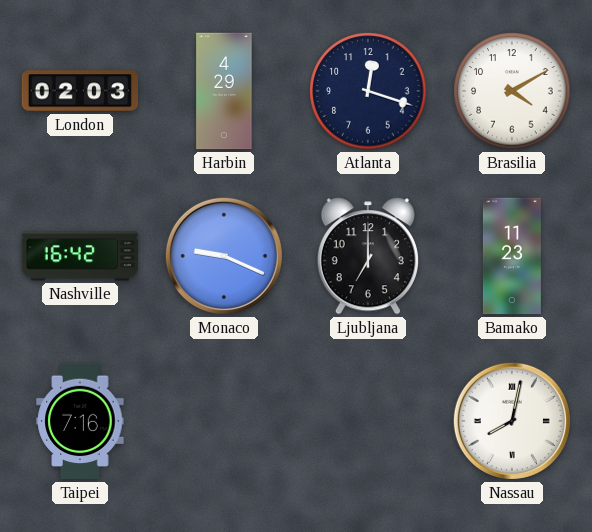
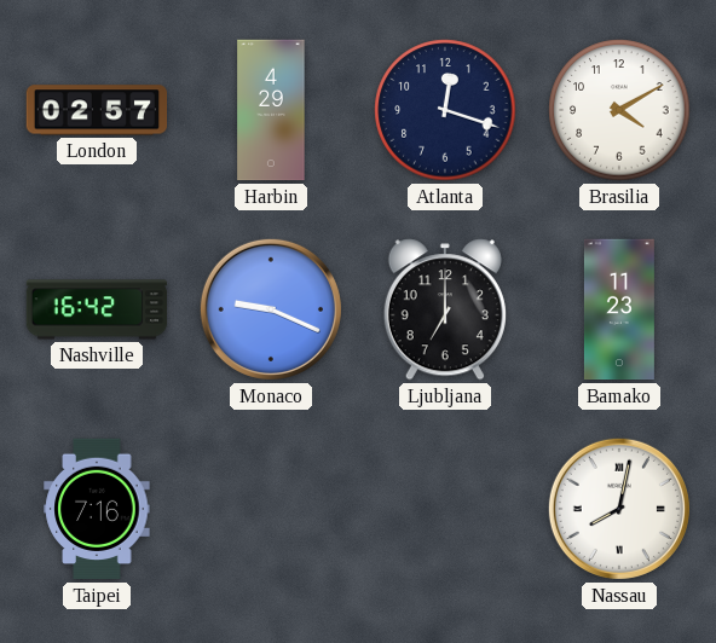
London: 02:03 -> 02:57 (97, 110)
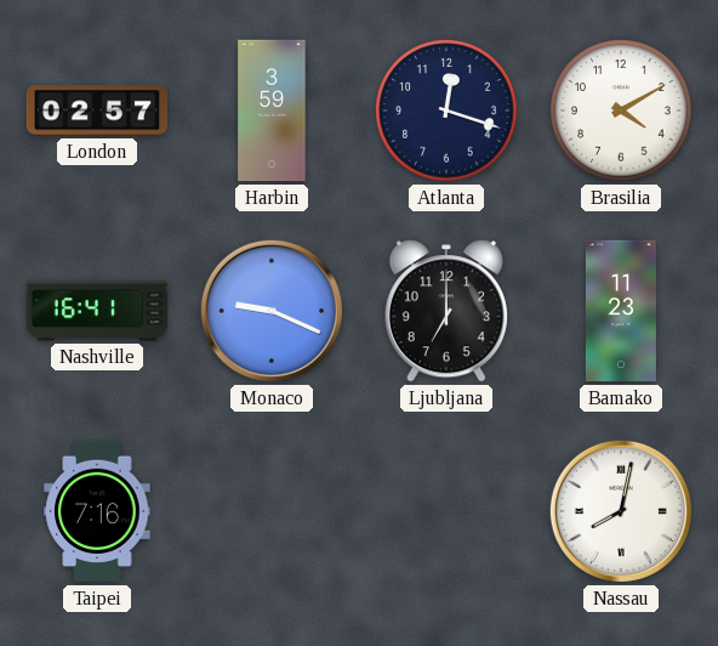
Harbin: 4:29 -> 3:59 (272, 110)
Nashville: 16:42 -> 16:41 (97, 311)
